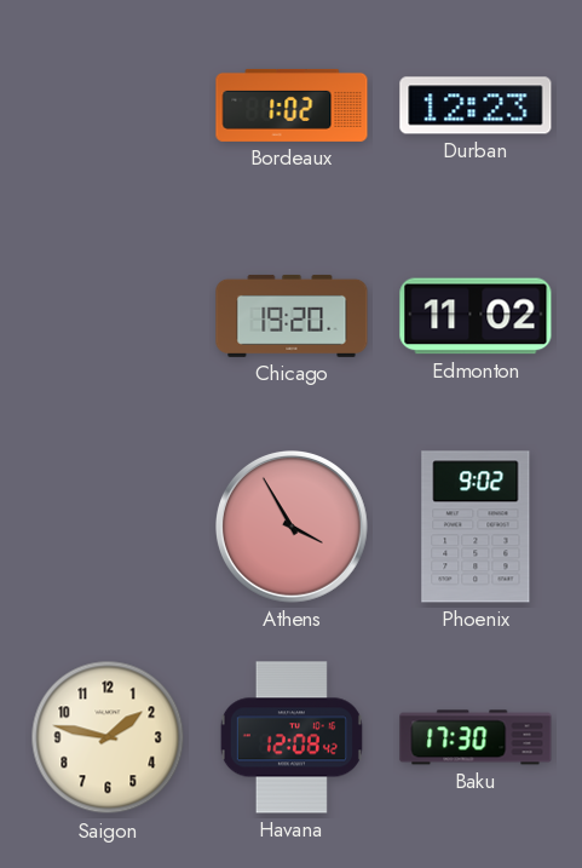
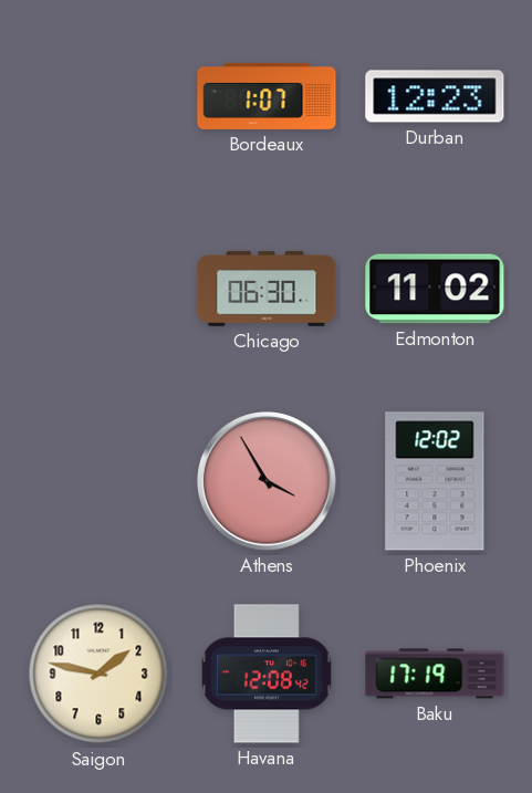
Bordeaux: 1:02 -> 1:07 (267, 96)
Chicago: 19:20 -> 06:30 (267, 289)
Phoenix: 9:02 -> 12:02 (435, 481)
Baku: 17:30 -> 17:19 (435, 674)
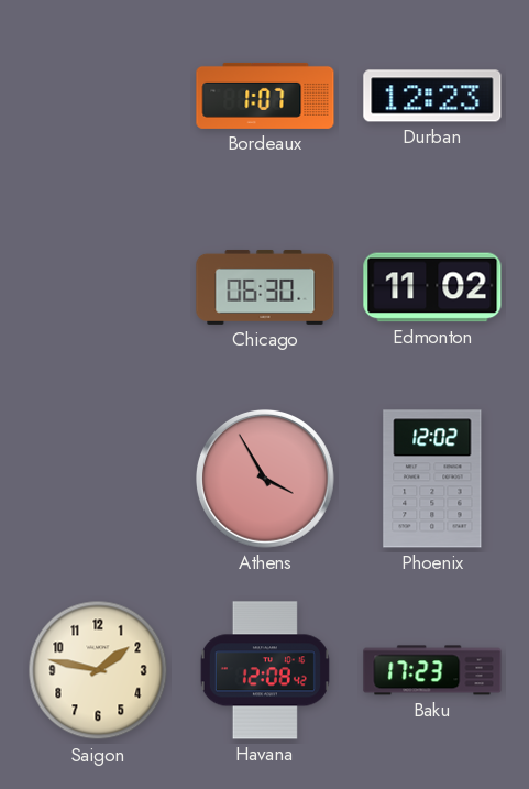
Baku: 17:19 -> 17:23 (432, 670)
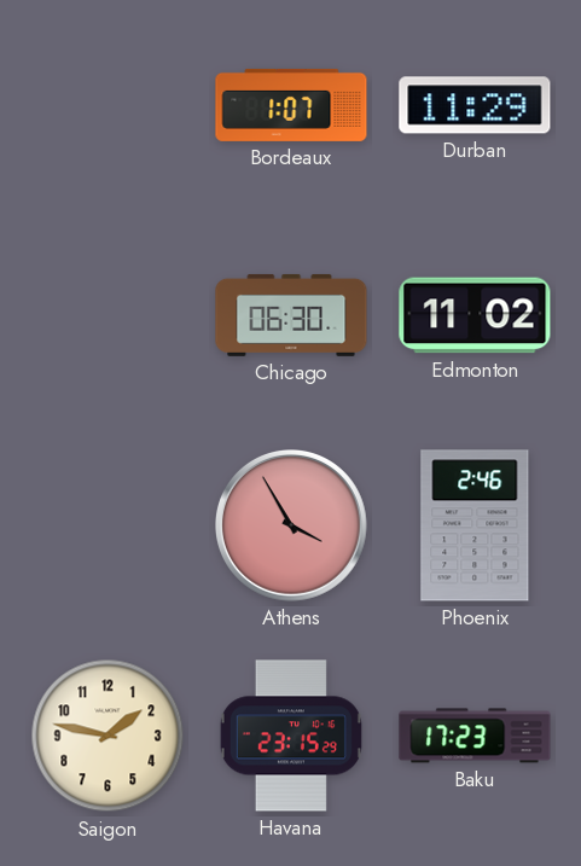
Durban: 12:23 -> 11:29 (475, 105)
Phoenix: 12:02 -> 2:46 (475, 525)
Havana: 12:08 -> 23:15 (291, 736)
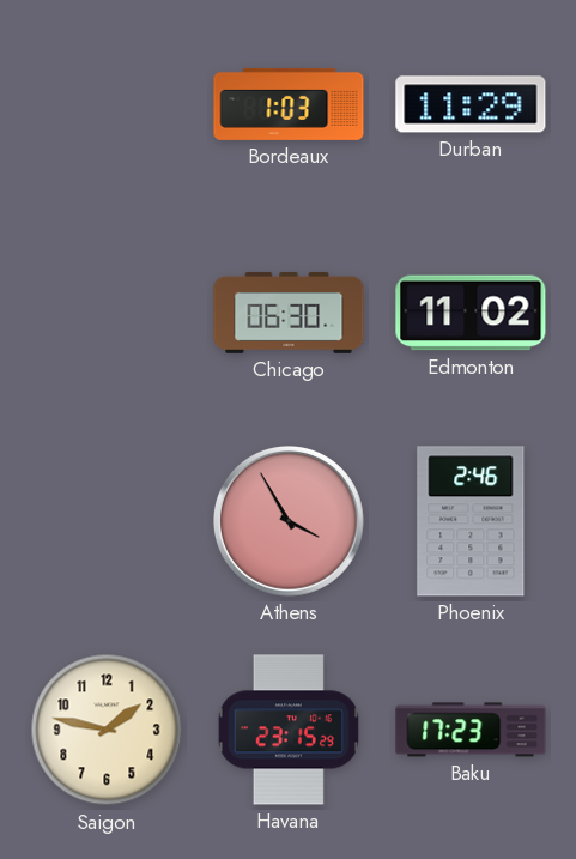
Bordeaux: 1:07 -> 1:03 (289, 104)
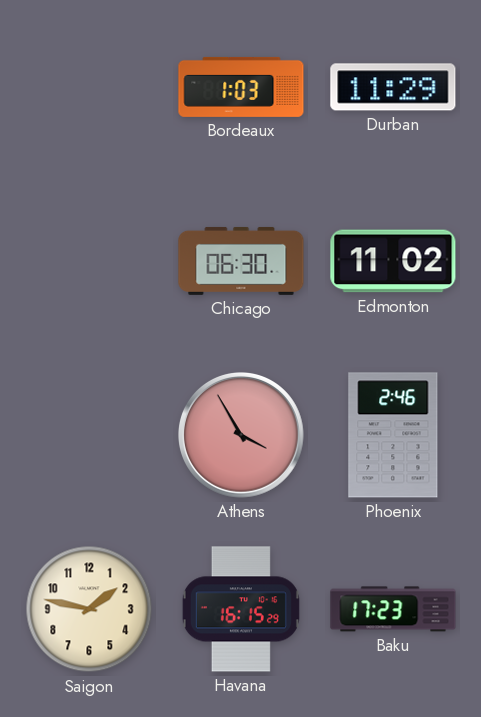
Havana: 23:15 -> 16:15 (241, 609)
